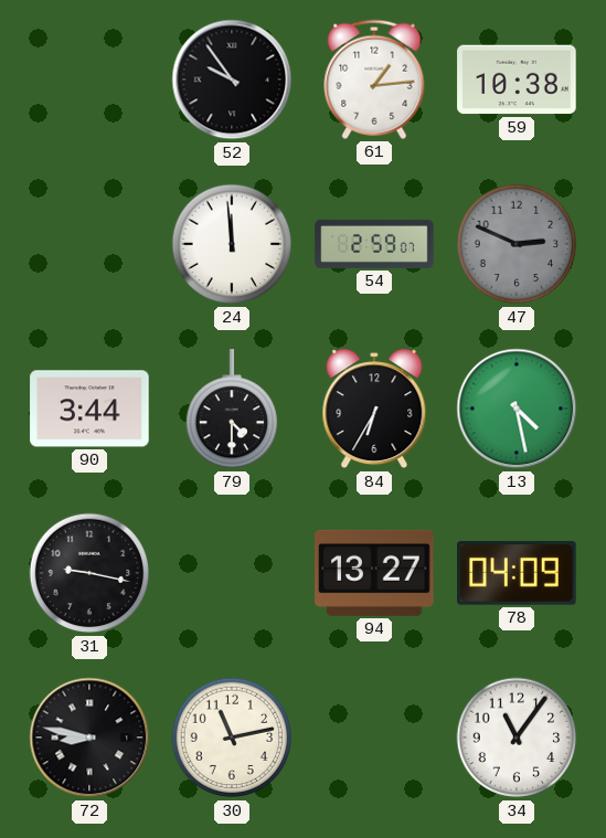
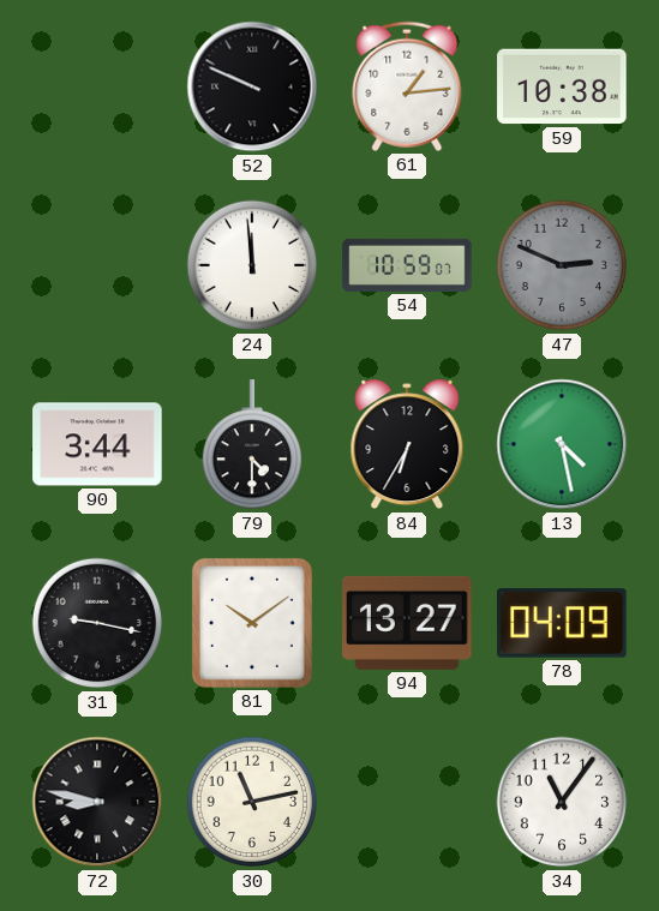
52: 9:54 -> 9:49 (252, 86)
54: 2:59 -> 10:59 (407, 265)
81: none -> 10:09 (252, 623)
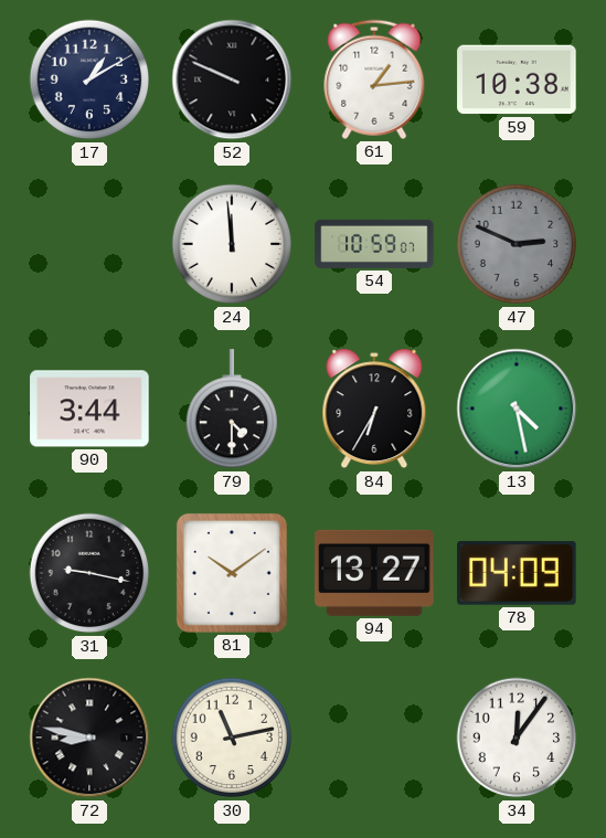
17: none -> 1:10 (89, 79)
34: 11:06 -> 12:06 (517, 738)
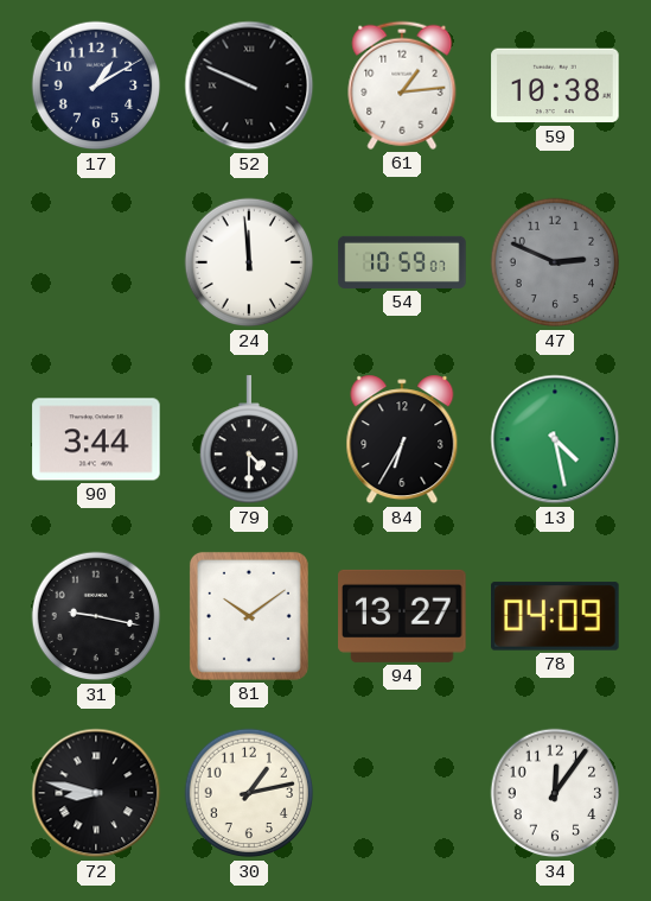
30: 11:13 -> 1:13 (249, 793)
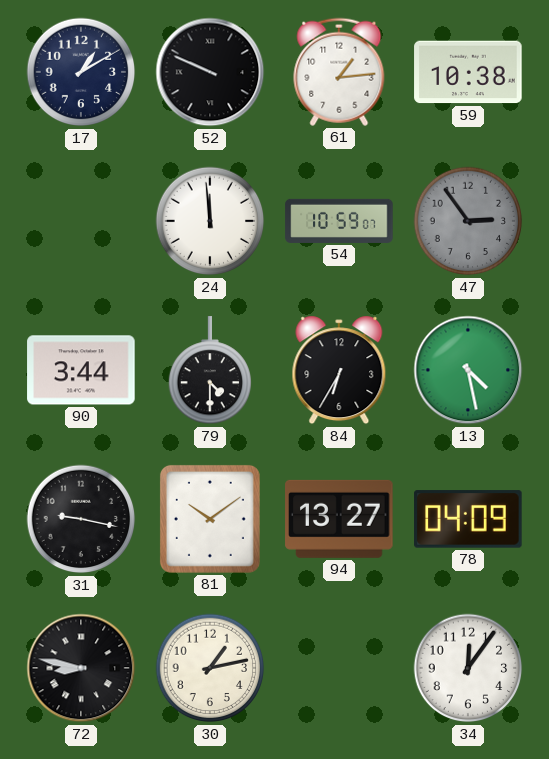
47: 2:49 -> 2:54 (468, 221)
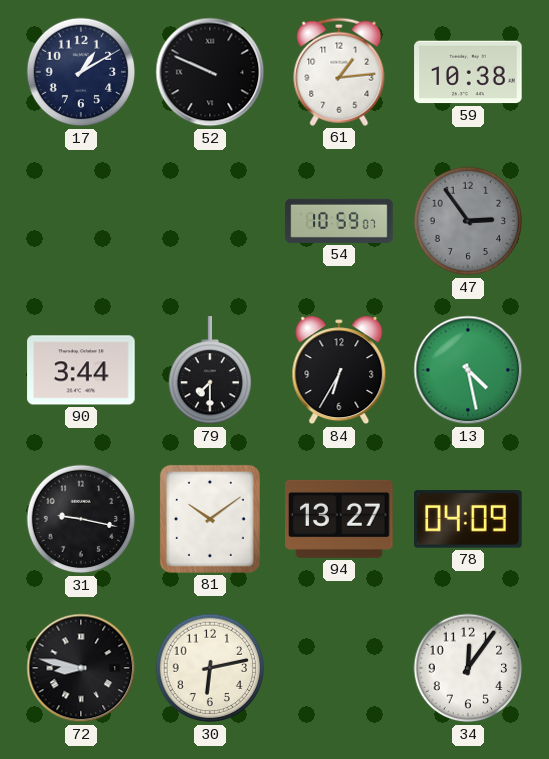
24: 11:59 -> none (210, 221)
79: 4:30 -> 7:30 (209, 371)
30: 1:13 -> 6:13 (210, 668)
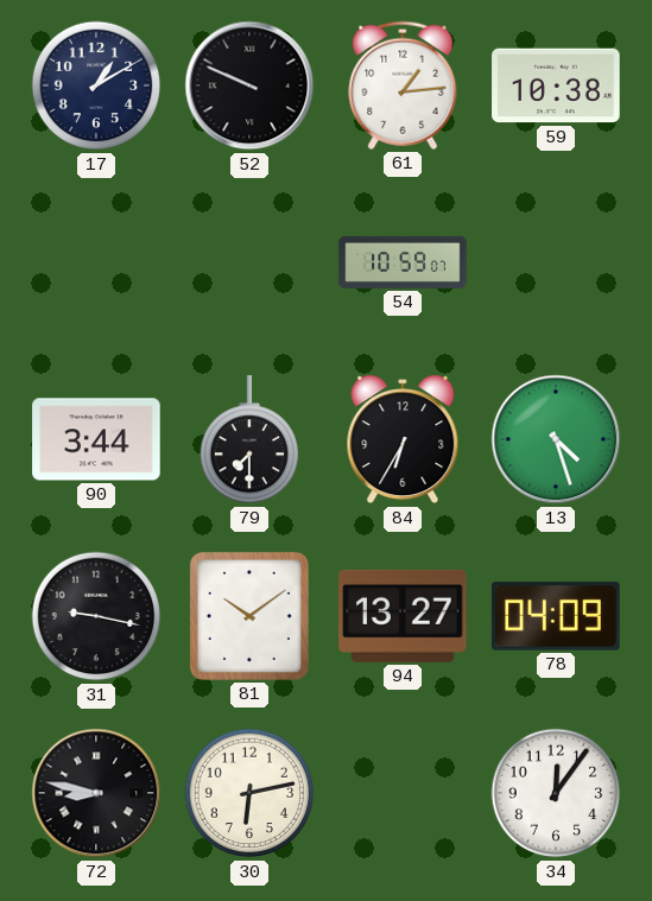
47: 2:54 -> none (468, 221)
13: 4:28 -> 4:27 (556, 439)
